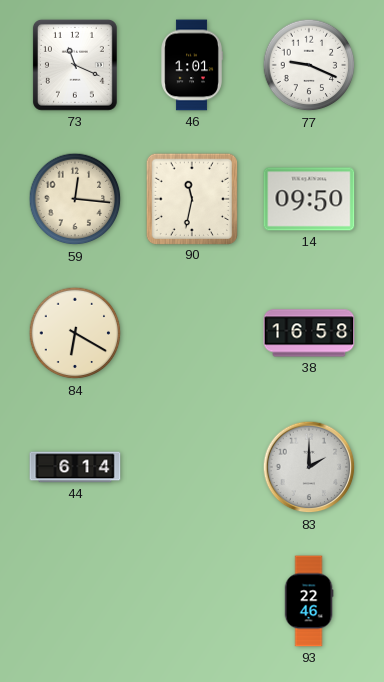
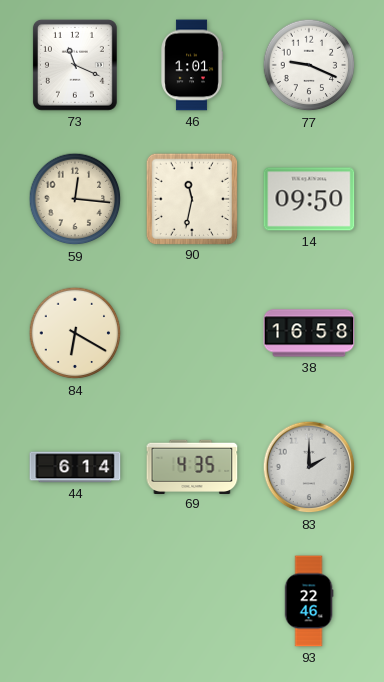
69: none -> 4:35 (192, 466)
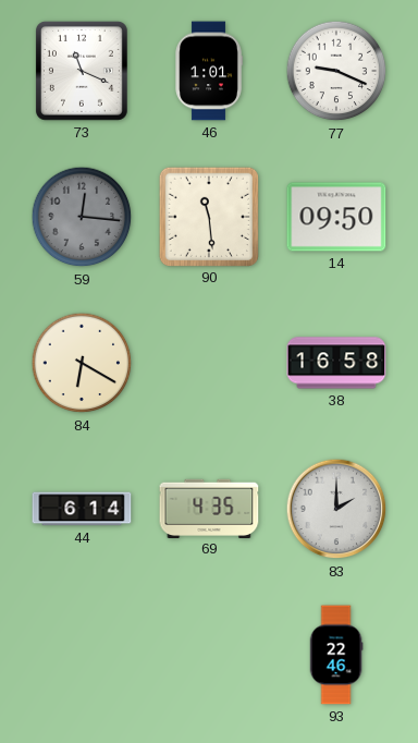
59 dial: cream -> grey (82, 217)
90: 11:32 -> 11:29 (208, 216)
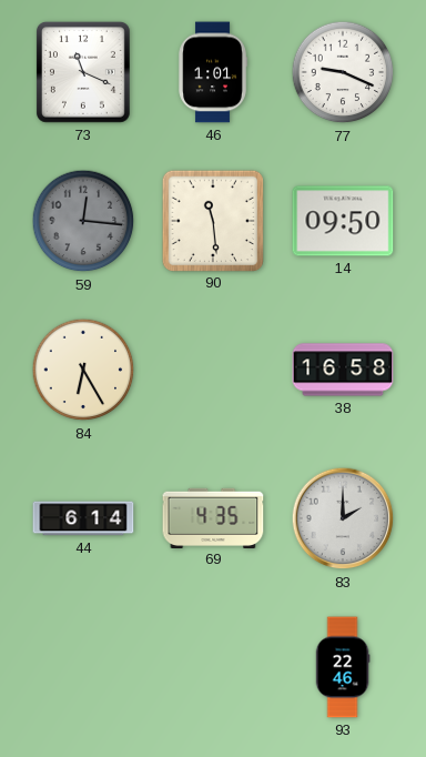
84: 6:20 -> 6:25 (83, 370)
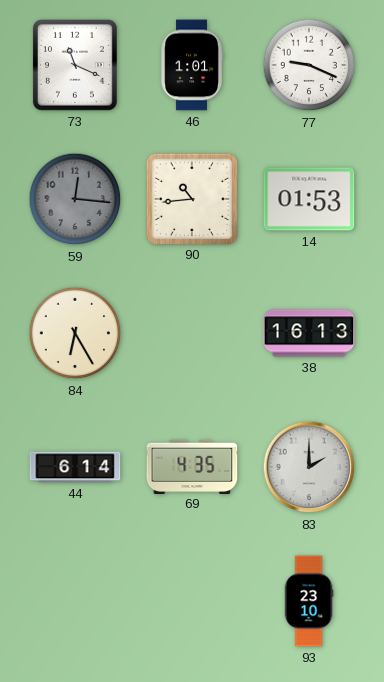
90: 11:29 -> 10:44 (191, 198)
14: 09:50 -> 01:53 (309, 199)
38: 16:58 -> 16:13 (309, 333)
93: 22:46 -> 23:10 (309, 601)
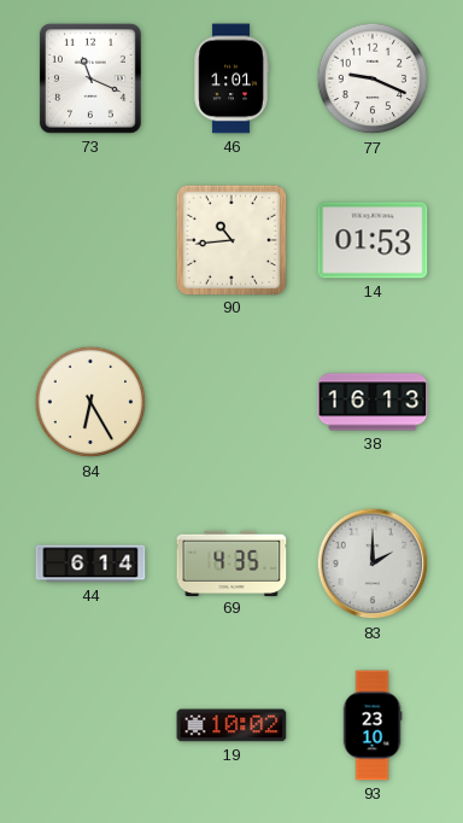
59: 12:16 -> none (75, 199)
19: none -> 10:02 (231, 725)
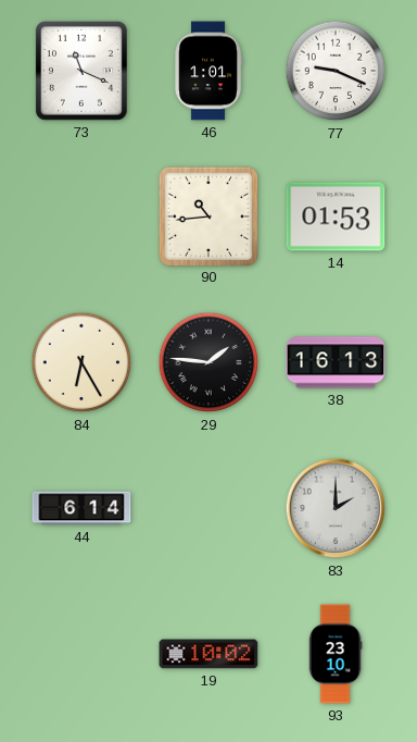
29: none -> 1:46 (208, 362)
69: 4:35 -> none (231, 562)
